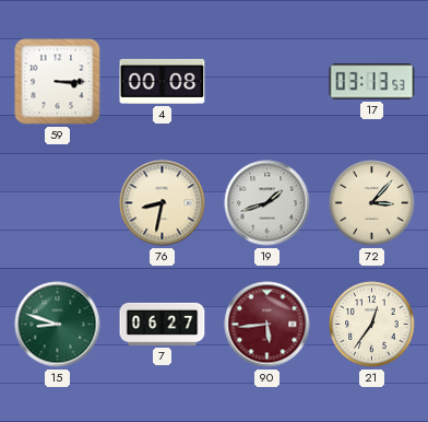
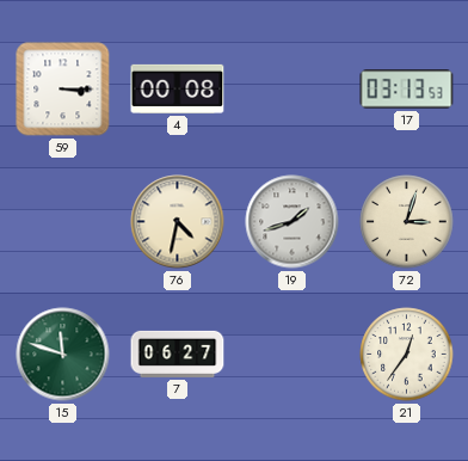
76: 8:32 -> 4:32 (178, 222)
72: 3:07 -> 3:03 (407, 222)
15: 8:48 -> 11:48 (63, 355)
90: 5:44 -> none (267, 325)
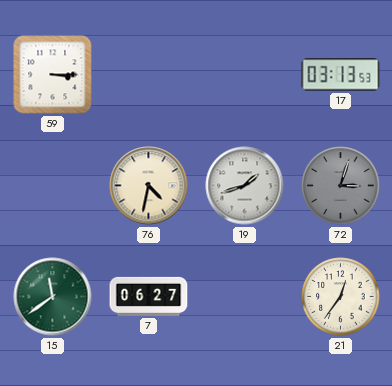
4: 00:08 -> none (178, 88)
72 dial: cream -> grey (341, 186)
15: 11:48 -> 11:39 (53, 297)
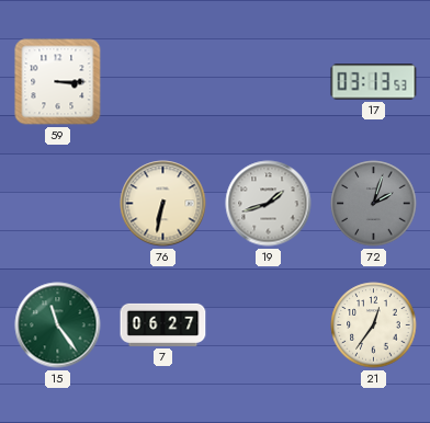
76: 4:32 -> 6:32 (163, 204)
72: 3:03 -> 2:03 (374, 204)
15: 11:39 -> 11:24 (58, 325)
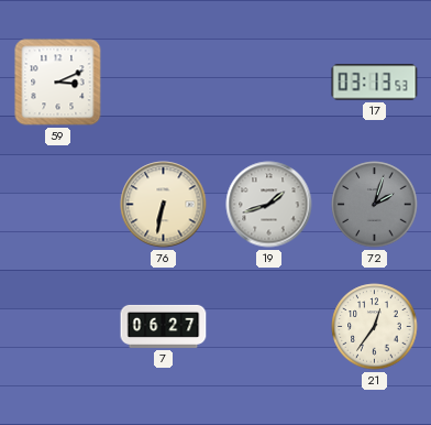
59: 3:15 -> 3:11 (58, 83)
15: 11:24 -> none (58, 325)
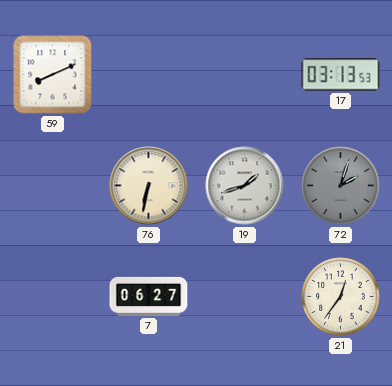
59: 3:11 -> 8:11 (53, 75)
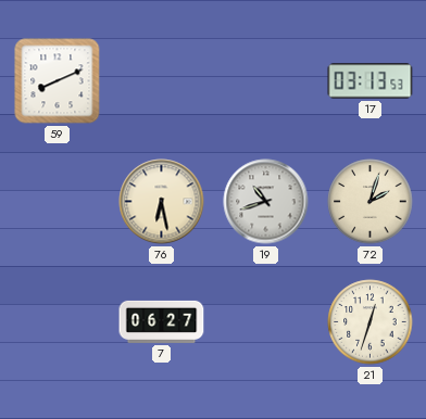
76: 6:32 -> 6:28 (162, 202)
19: 1:42 -> 10:42 (266, 202)
72 dial: grey -> cream (371, 202)
21: 12:36 -> 12:33 (371, 322)
